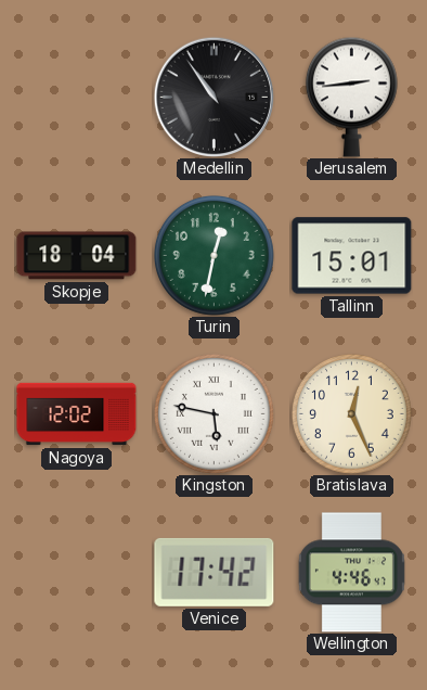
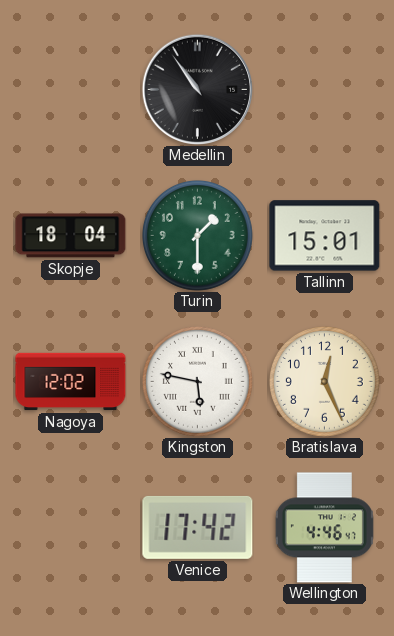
Jerusalem: 2:44 -> none (351, 97)
Turin: 12:32 -> 1:30 (197, 235)
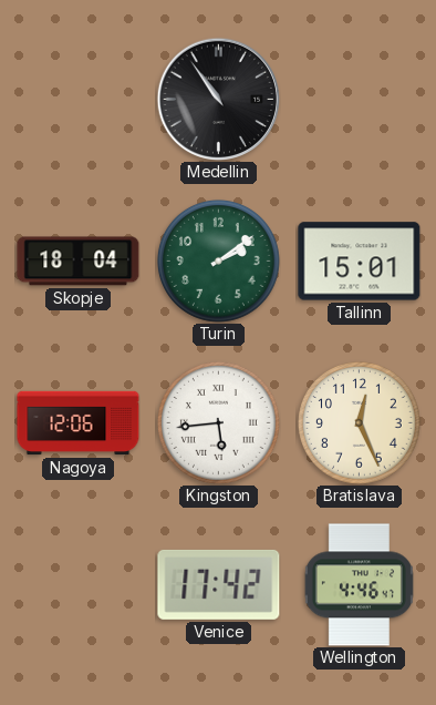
Turin: 1:30 -> 2:09 (218, 260)
Nagoya: 12:02 -> 12:06 (79, 423)
Kingston: 5:47 -> 5:44 (218, 422)
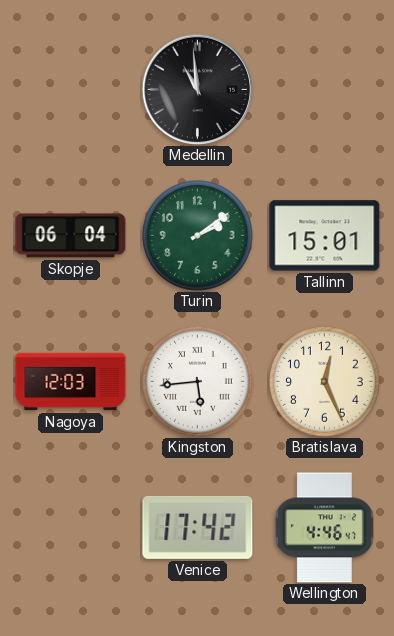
Medellin: 10:54 -> 10:59 (197, 89)
Skopje: 18:04 -> 06:04 (71, 236)
Nagoya: 12:06 -> 12:03 (71, 382)
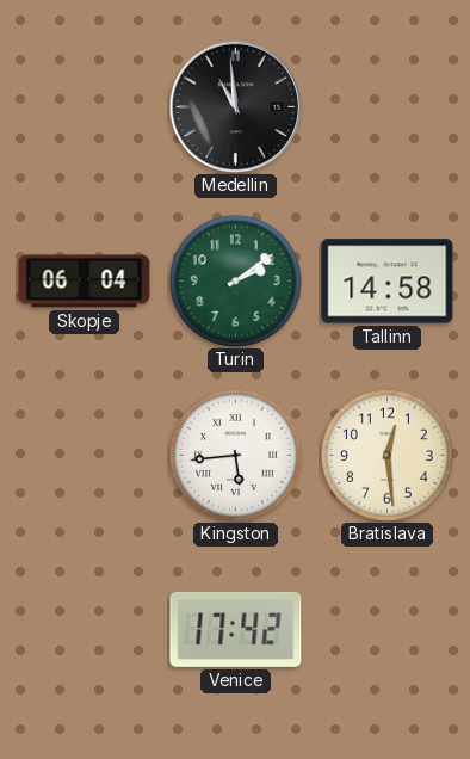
Tallinn: 15:01 -> 14:58 (388, 282)
Nagoya: 12:03 -> none (71, 382)
Bratislava: 12:26 -> 12:29 (386, 455)
Wellington: 4:46 -> none (324, 528)
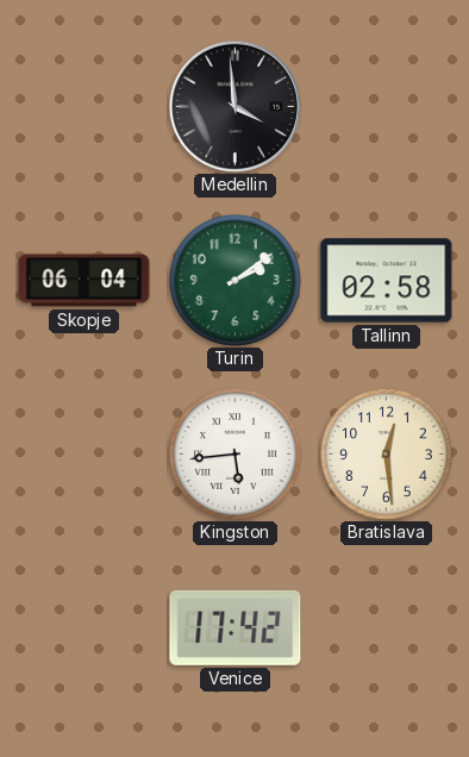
Medellin: 10:59 -> 3:59 (234, 106)
Tallinn: 14:58 -> 02:58 (387, 281)
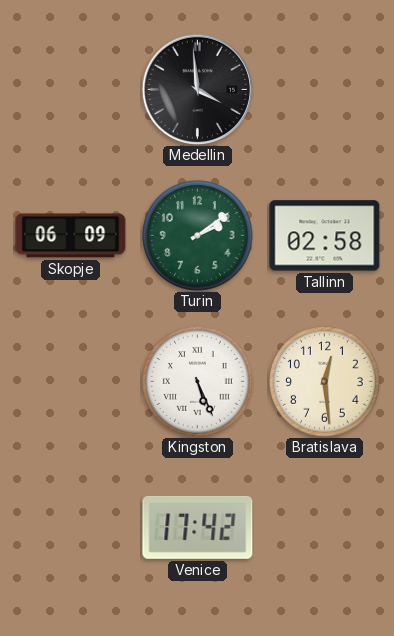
Skopje: 06:04 -> 06:09 (71, 236)
Kingston: 5:44 -> 5:26 (197, 381)
